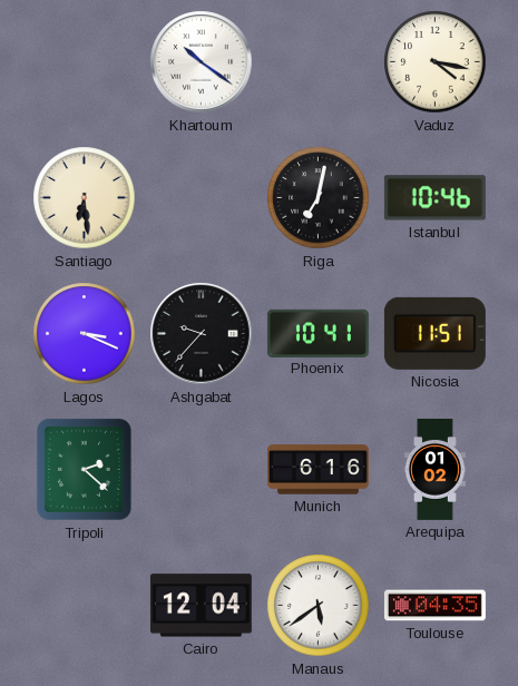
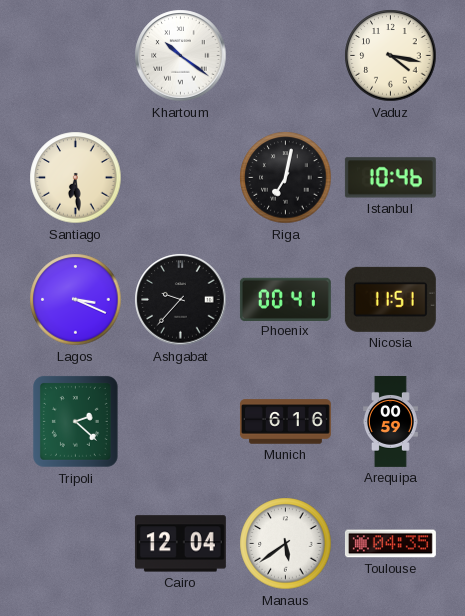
Phoenix: 10:41 -> 00:41 (285, 299)
Arequipa: 01:02 -> 00:59 (390, 422)
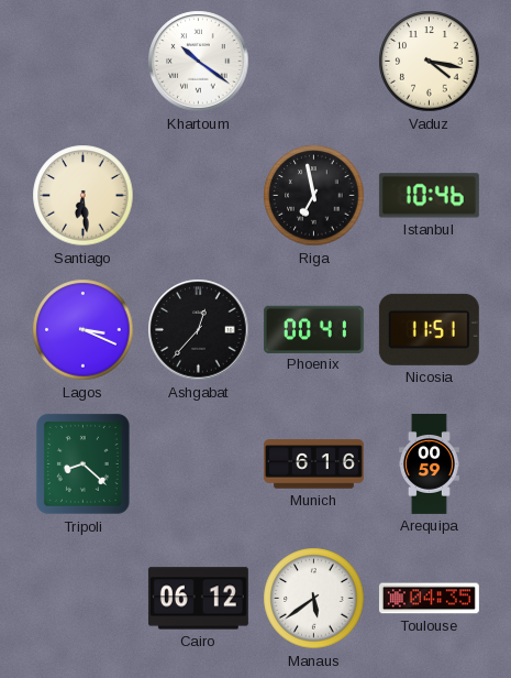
Riga: 7:02 -> 6:58 (314, 196)
Ashgabat: 9:37 -> 12:37 (199, 330)
Tripoli: 2:22 -> 8:22 (82, 463)
Cairo: 12:04 -> 06:12 (198, 599)
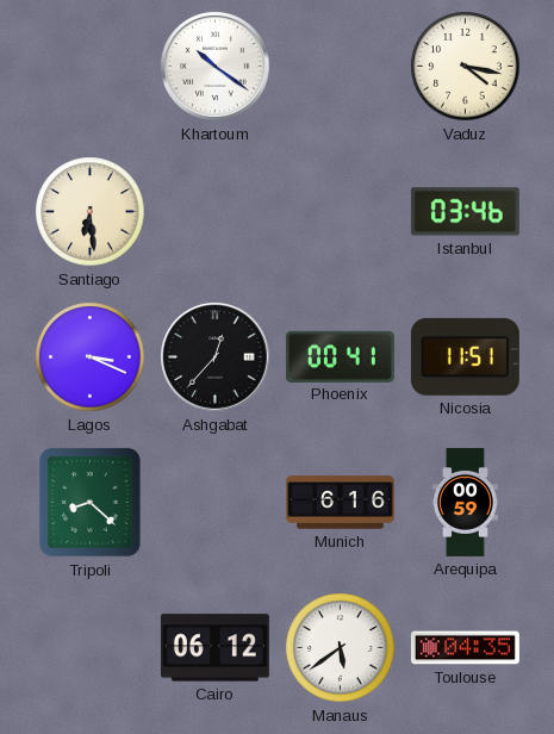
Riga: 6:58 -> none (314, 196)
Istanbul: 10:46 -> 03:46 (465, 212)
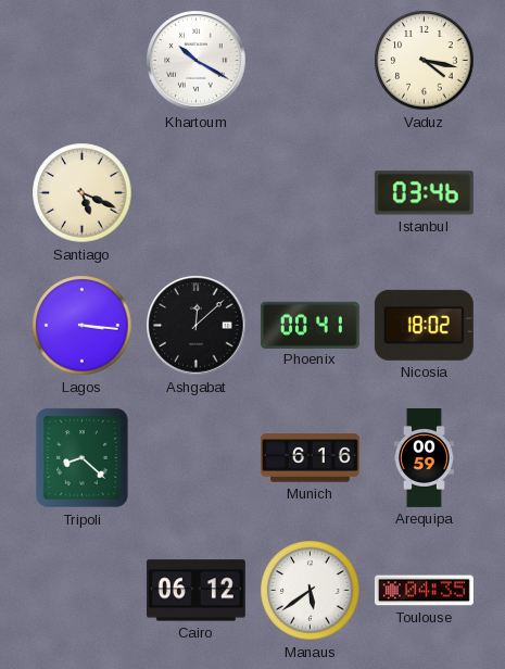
Khartoum: 10:21 -> 10:20 (197, 61)
Santiago: 6:29 -> 5:19 (83, 193)
Lagos: 3:19 -> 3:16 (83, 326)
Ashgabat: 12:37 -> 12:08 (197, 326)
Nicosia: 11:51 -> 18:02 (424, 325)
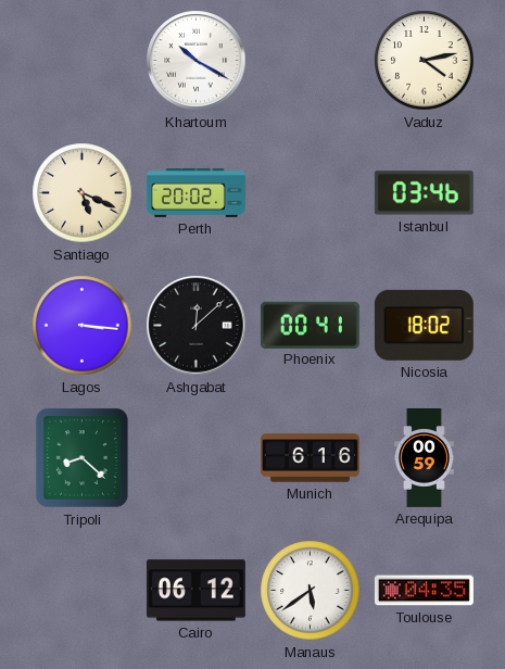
Vaduz: 4:17 -> 4:13 (425, 61)
Perth: none -> 20:02 (195, 192)
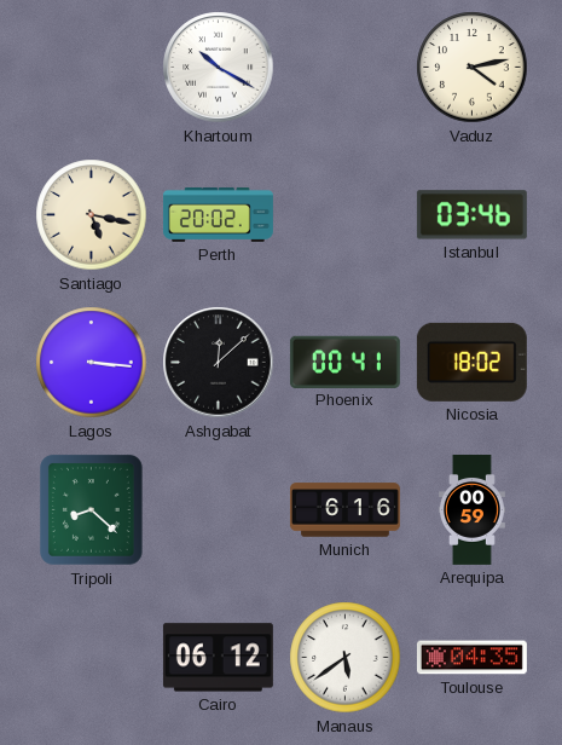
Santiago: 5:19 -> 5:17 (92, 215)
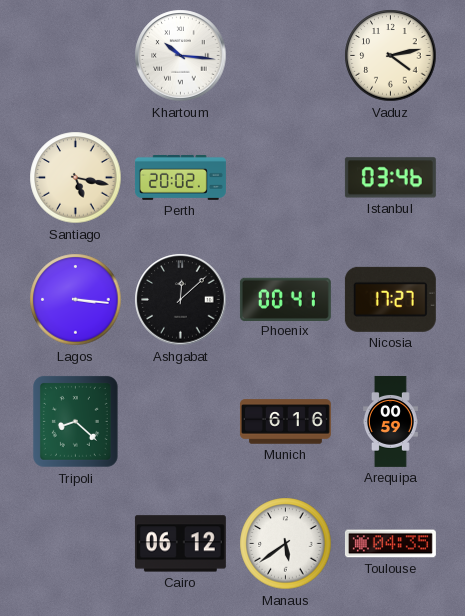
Khartoum: 10:20 -> 10:16 (181, 56)
Nicosia: 18:02 -> 17:27 (390, 299)
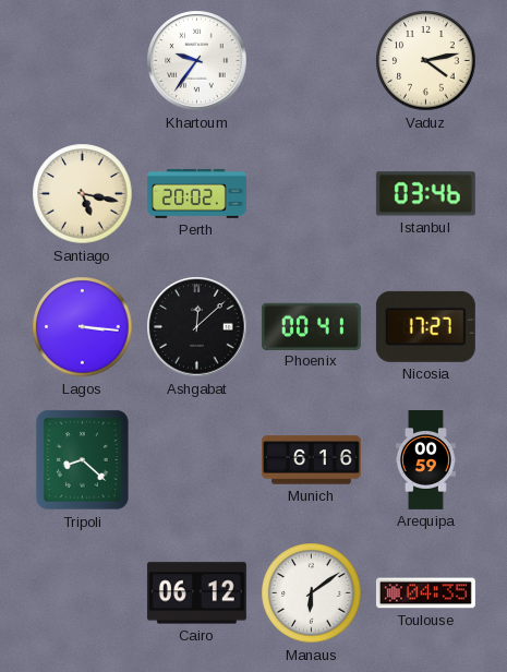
Khartoum: 10:16 -> 9:36 (197, 61)
Manaus: 5:39 -> 6:09 (312, 593)
